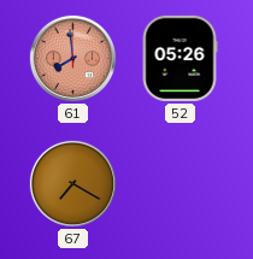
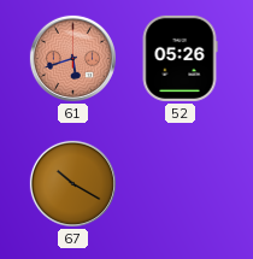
61: 7:59 -> 5:42 (72, 58)
67: 7:20 -> 10:20 (72, 183)
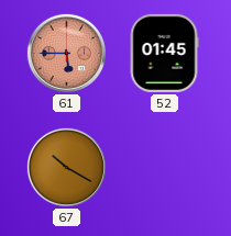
61: 5:42 -> 5:45 (66, 53)
52: 05:26 -> 01:45 (164, 53)
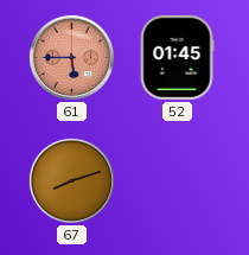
67: 10:20 -> 8:12 (71, 180)
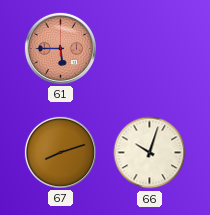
52: 01:45 -> none (177, 57)
66: none -> 10:03 (150, 153)
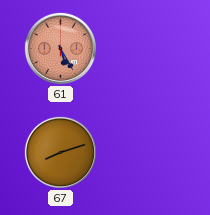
61: 5:45 -> 5:25 (60, 48)
66: 10:03 -> none (150, 153)
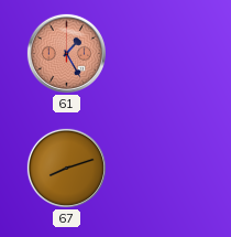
61: 5:25 -> 1:25 (66, 53)
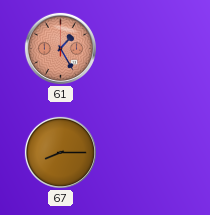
67: 8:12 -> 8:15 (60, 152)
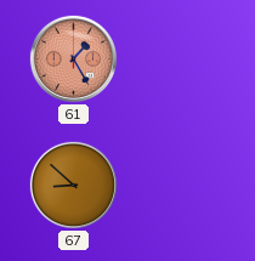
67: 8:15 -> 8:52 (73, 185)
